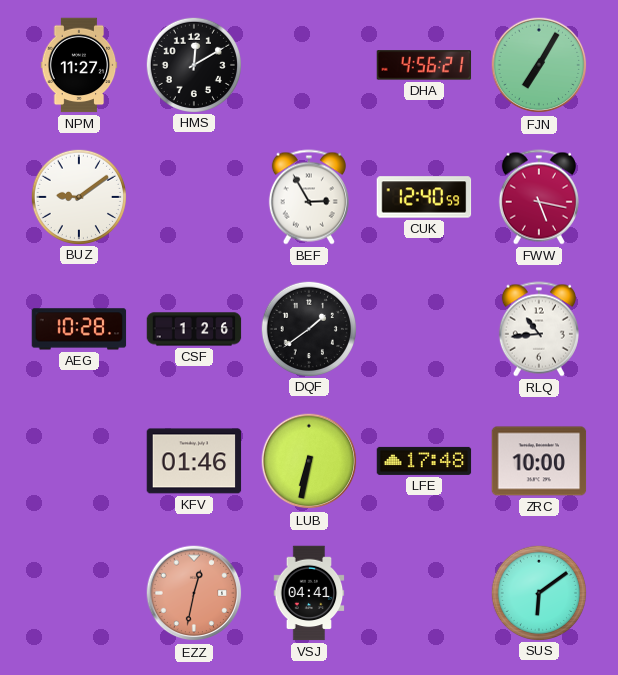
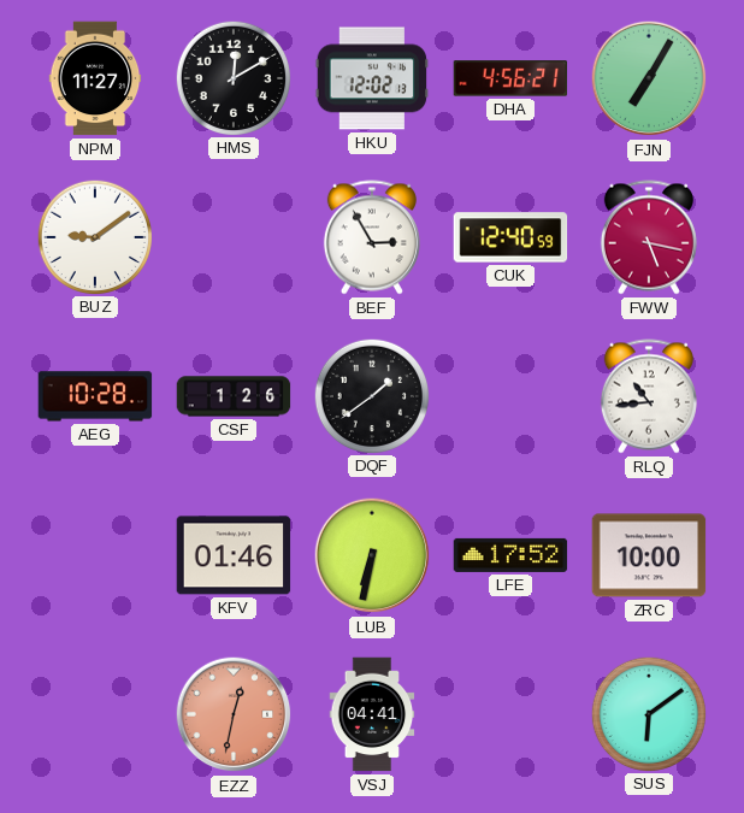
HKU: none -> 12:02 (372, 78)
LFE: 17:48 -> 17:52 (510, 555)
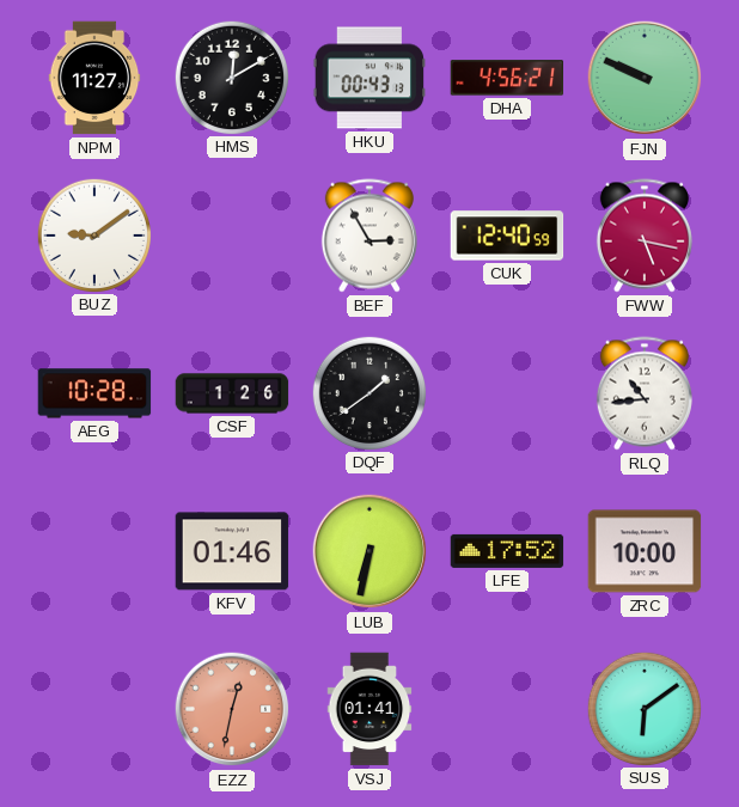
HKU: 12:02 -> 00:43 (369, 78)
FJN: 7:05 -> 9:49 (645, 78)
VSJ: 04:41 -> 01:41 (369, 709)
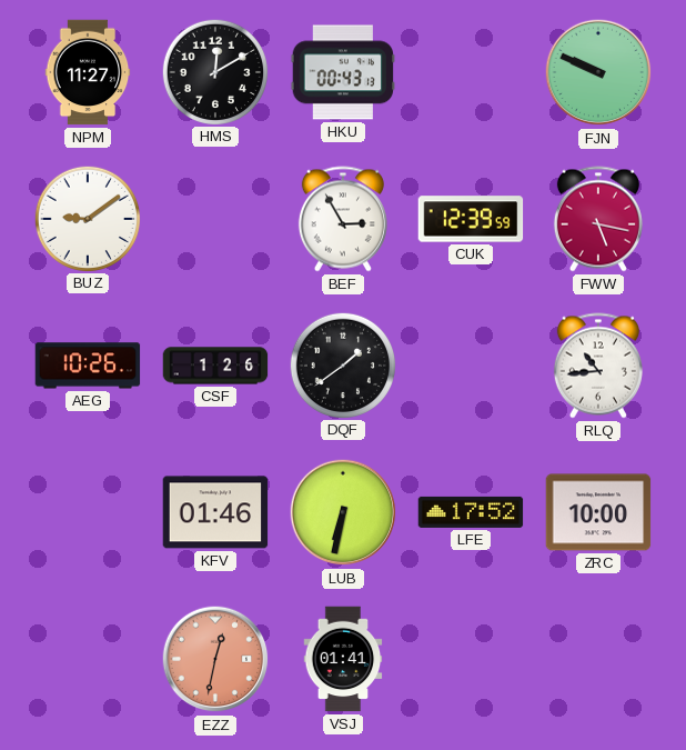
DHA: 4:56 -> none (507, 78)
CUK: 12:40 -> 12:39 (471, 219)
AEG: 10:28 -> 10:26 (88, 366)
SUS: 6:09 -> none (643, 708)
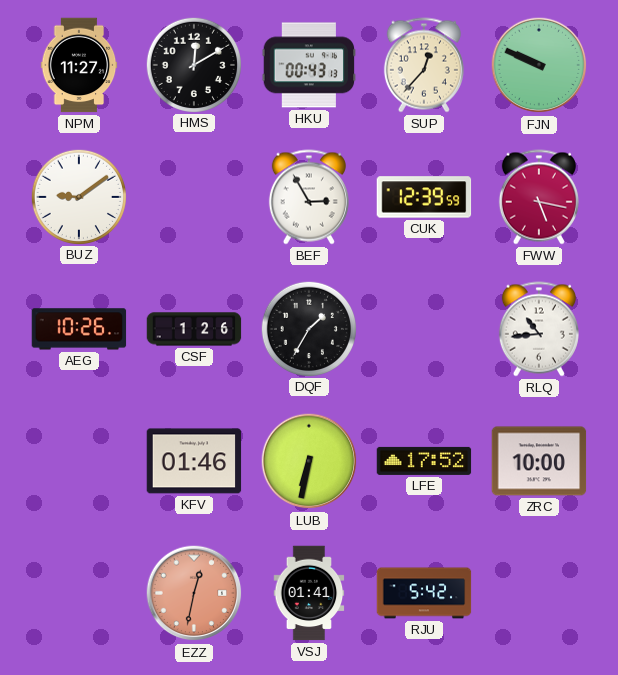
SUP: none -> 12:37 (424, 65)
DQF: 1:39 -> 1:35 (308, 328)
RJU: none -> 5:42 (424, 593)
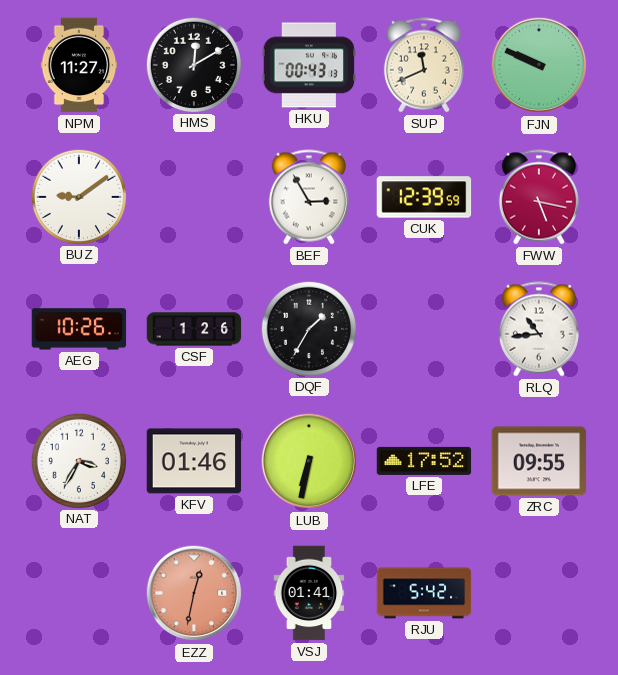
SUP: 12:37 -> 11:41 (424, 65)
NAT: none -> 3:35 (78, 460)
ZRC: 10:00 -> 09:55 (539, 461)
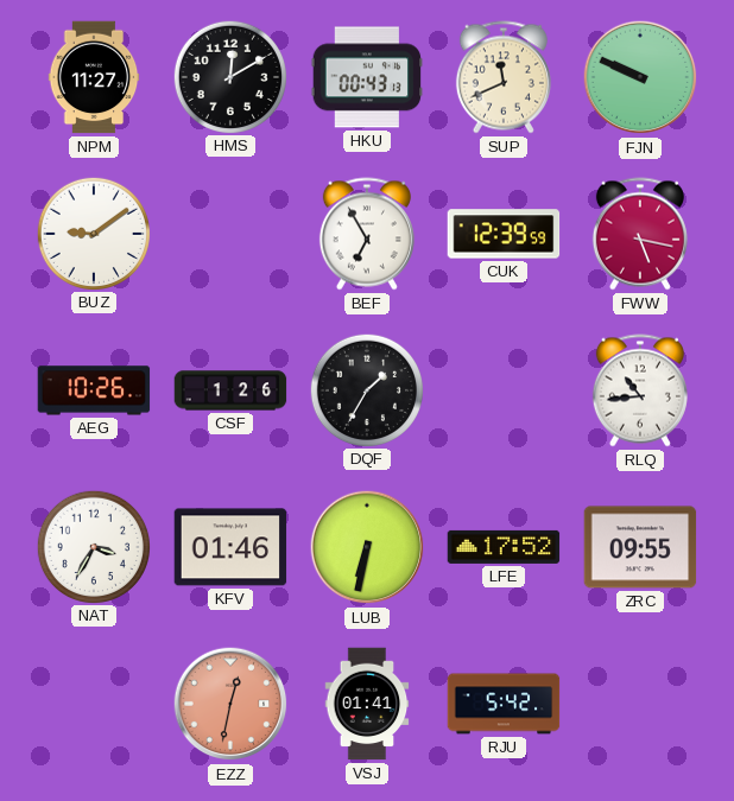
BEF: 2:55 -> 6:55 (367, 234)
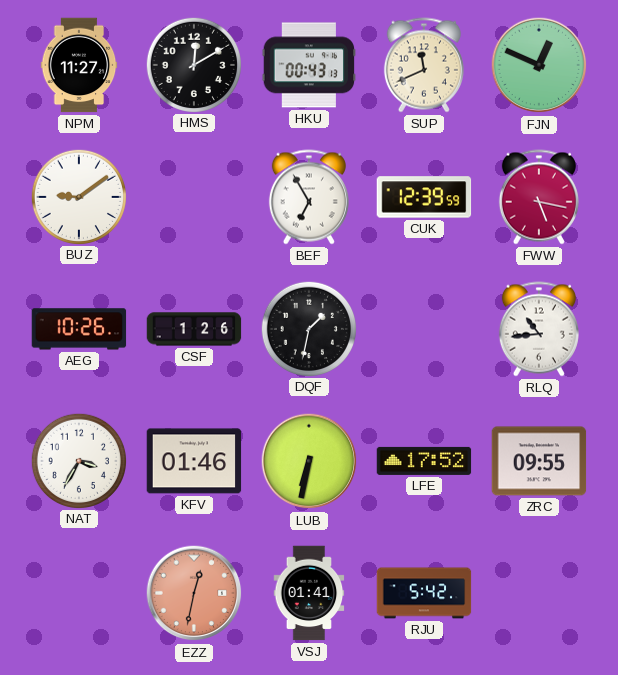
FJN: 9:49 -> 12:49 (539, 65)
DQF: 1:35 -> 1:32 (308, 328)
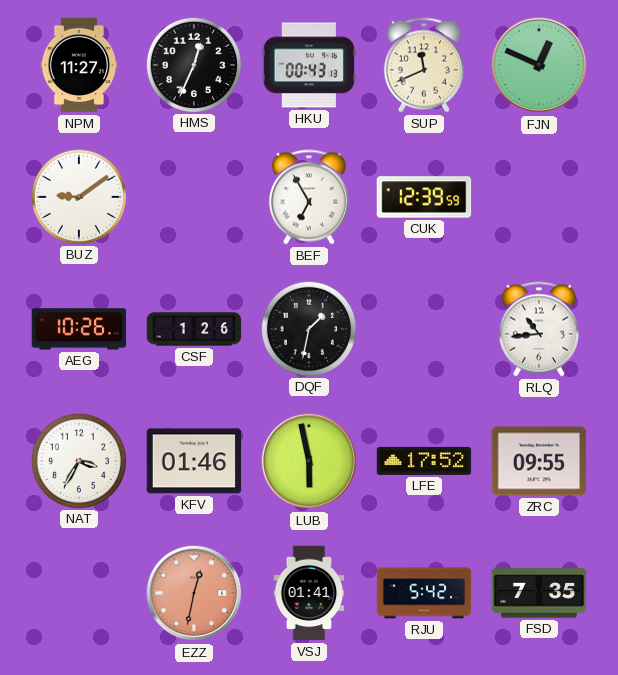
HMS: 12:10 -> 12:34 (193, 64)
FWW: 5:17 -> none (539, 197)
LUB: 6:32 -> 5:58 (309, 461)
FSD: none -> 7:35 (539, 593)
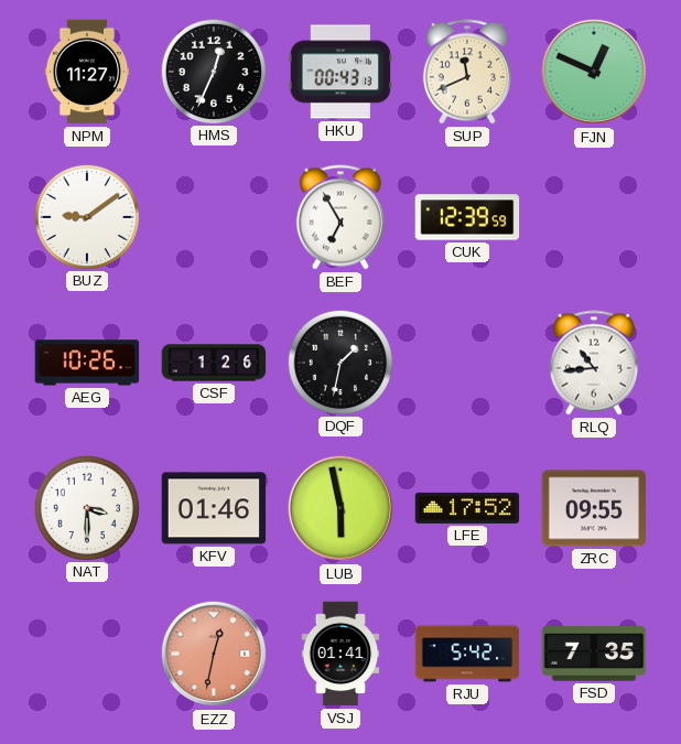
NAT: 3:35 -> 3:30 (86, 507)
